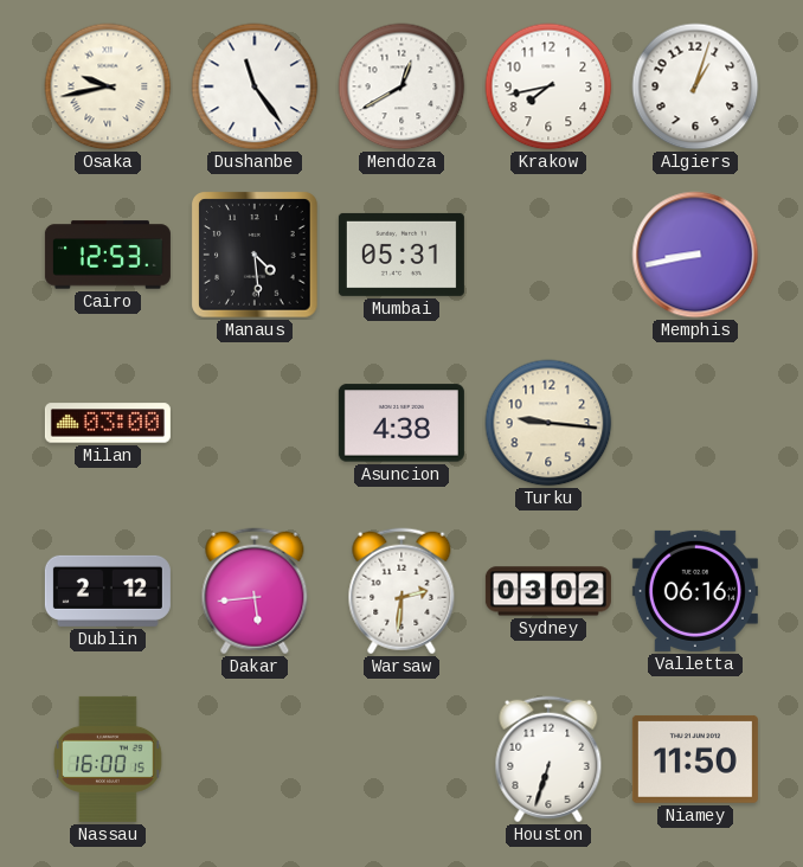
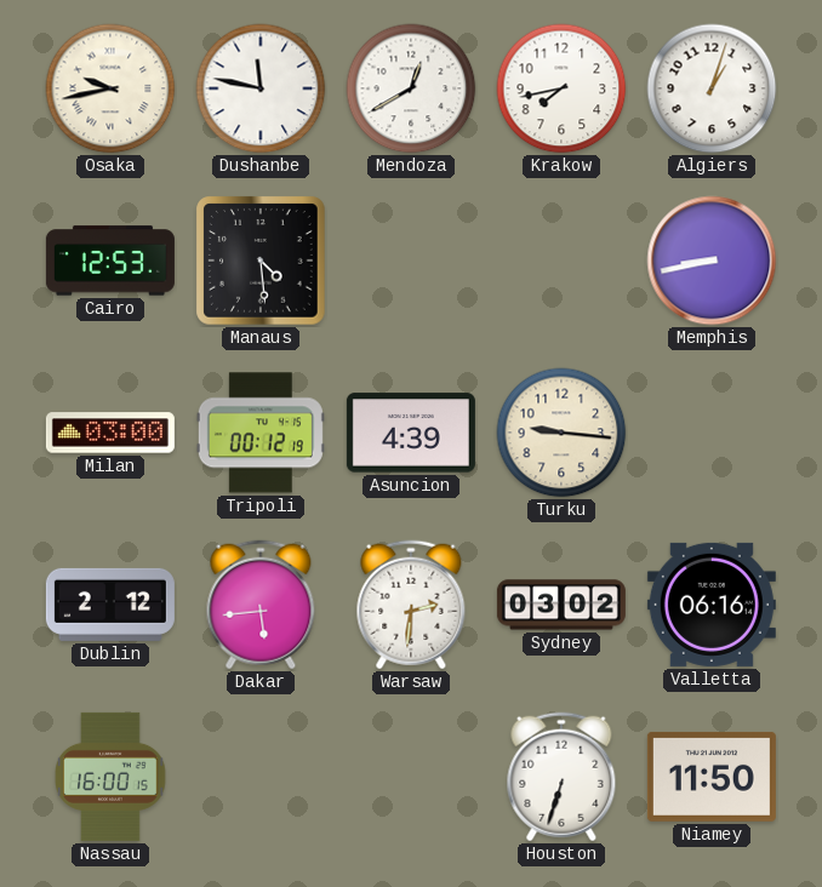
Dushanbe: 11:24 -> 11:47 (261, 88)
Mumbai: 05:31 -> none (402, 255)
Tripoli: none -> 00:12 (261, 433)
Asuncion: 4:38 -> 4:39 (411, 433)
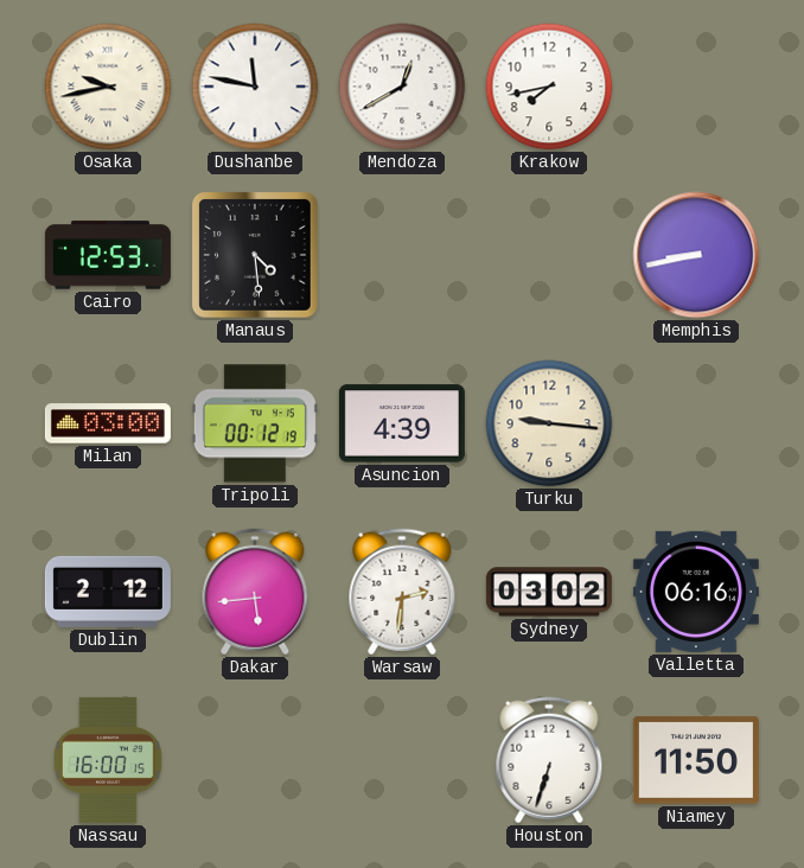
Algiers: 1:03 -> none (712, 88)
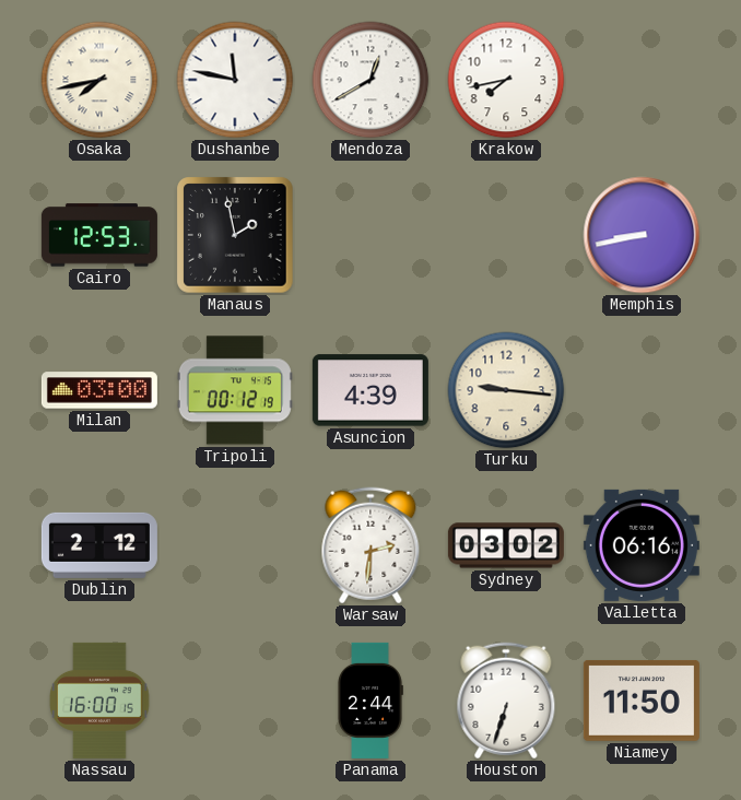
Osaka: 9:43 -> 7:43 (99, 80)
Manaus: 4:29 -> 1:58 (235, 235)
Dakar: 5:44 -> none (255, 592)
Panama: none -> 2:44 (370, 701)
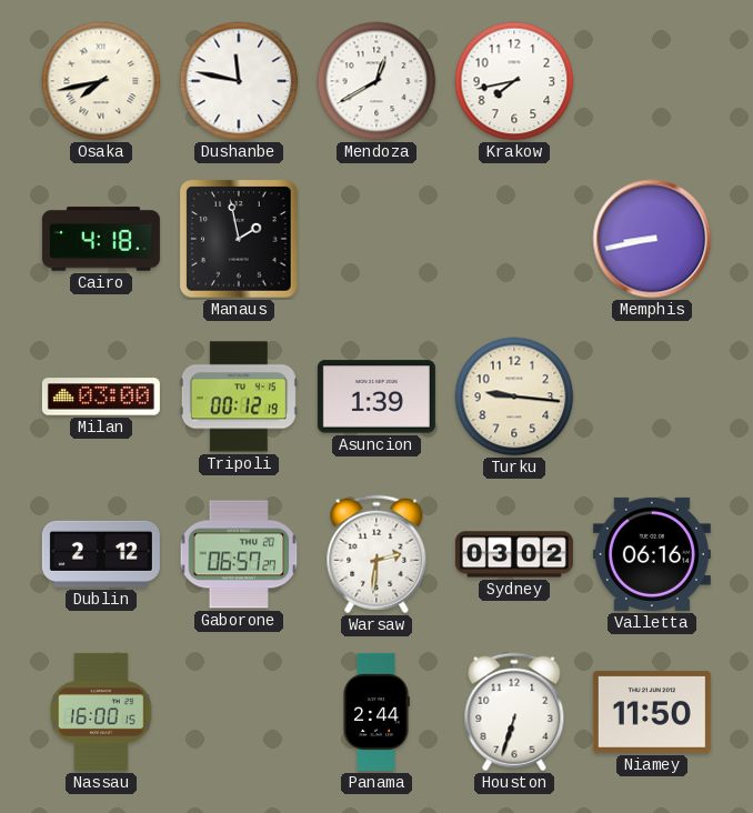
Cairo: 12:53 -> 4:18 (101, 239)
Asuncion: 4:39 -> 1:39 (376, 397)
Gaborone: none -> 06:57 (239, 554)
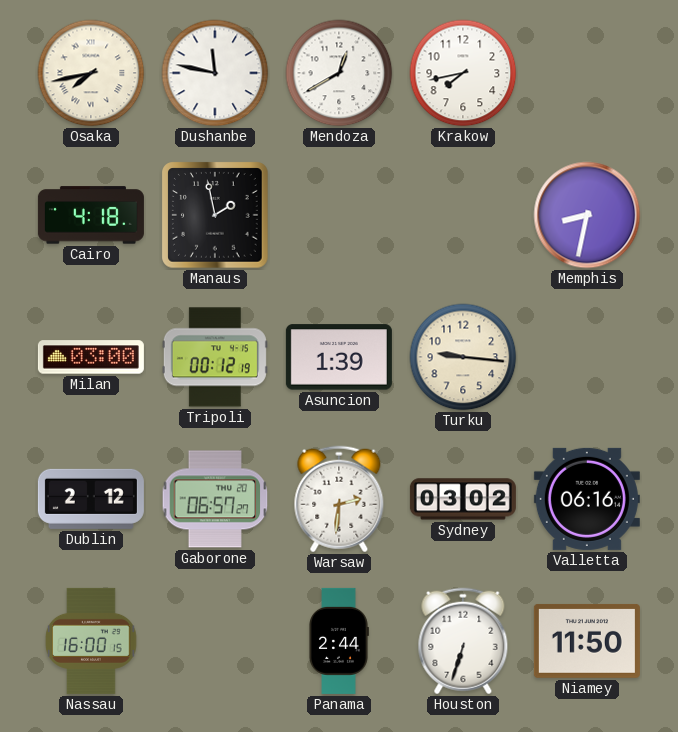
Memphis: 8:43 -> 8:32 (587, 215)
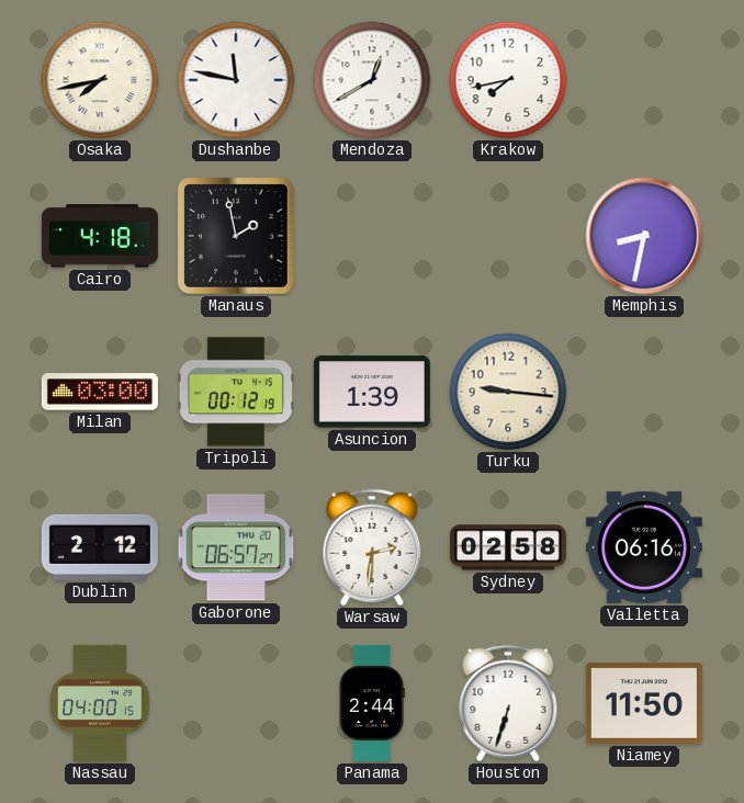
Sydney: 03:02 -> 02:58 (508, 547)
Nassau: 16:00 -> 04:00 (100, 703)
